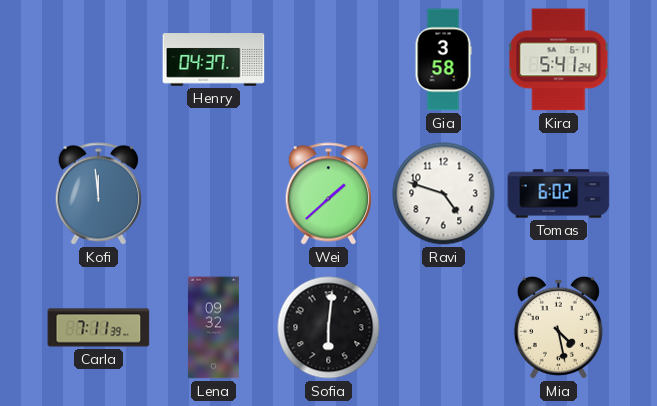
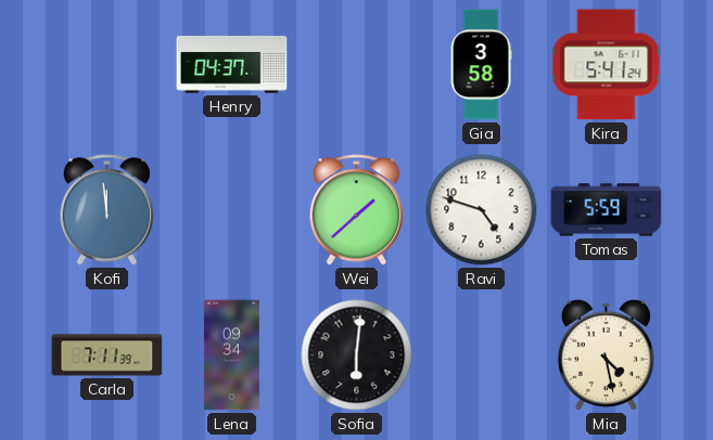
Tomas: 6:02 -> 5:59 (607, 210)
Lena: 09:32 -> 09:34 (231, 355)
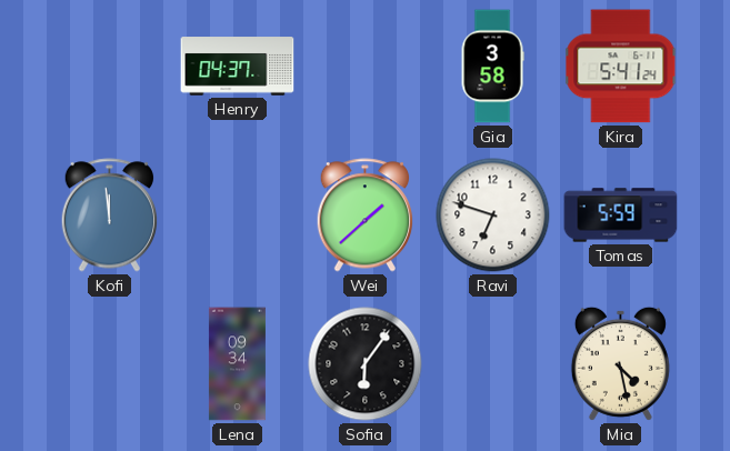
Ravi: 4:48 -> 6:48 (493, 216)
Carla: 7:11 -> none (107, 355)
Sofia: 6:01 -> 6:06 (366, 364)
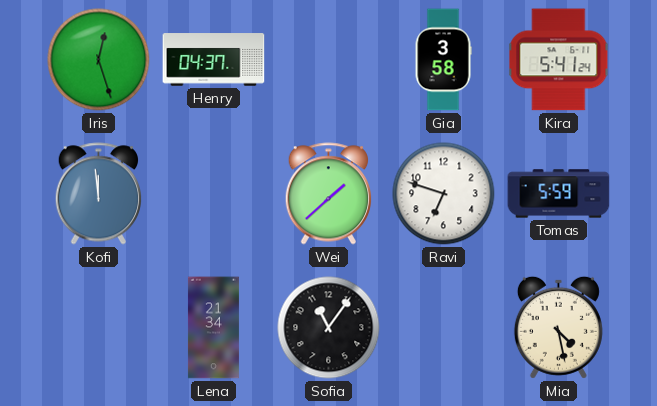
Iris: none -> 12:27 (99, 60)
Lena: 09:34 -> 21:34 (213, 328)
Sofia: 6:06 -> 11:06 (329, 328)
